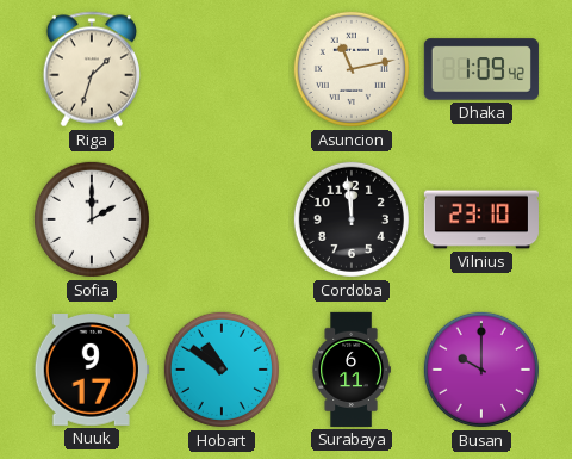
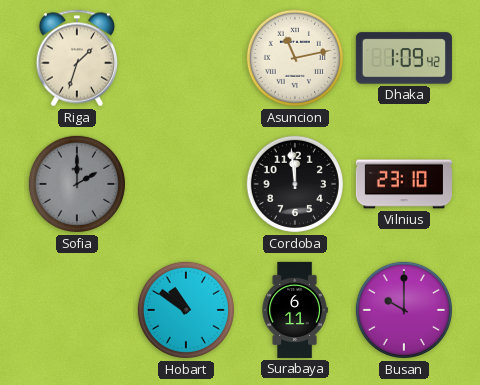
Sofia dial: white -> grey (77, 184)
Nuuk: 9:17 -> none (92, 370)
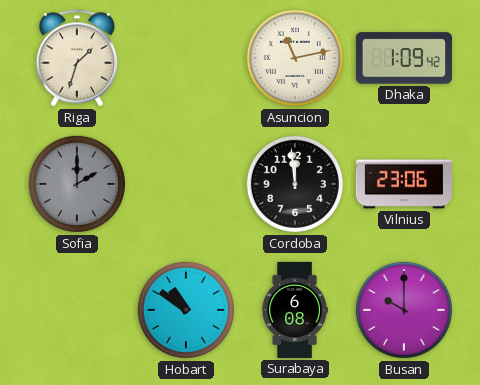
Vilnius: 23:10 -> 23:06 (404, 184)
Surabaya: 6:11 -> 6:08 (295, 310)
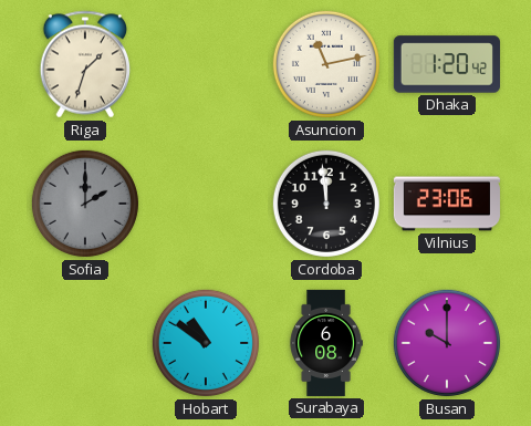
Dhaka: 1:09 -> 1:20 (447, 64)
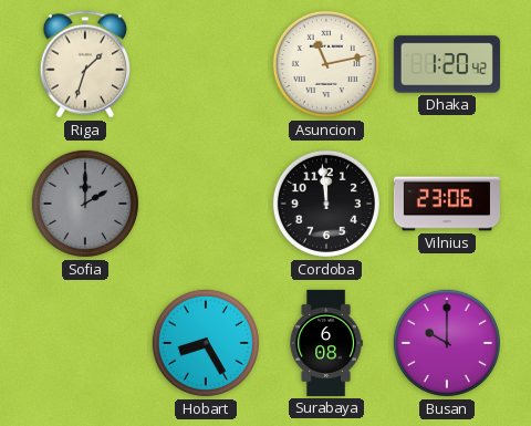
Hobart: 10:51 -> 8:25 (206, 343)
